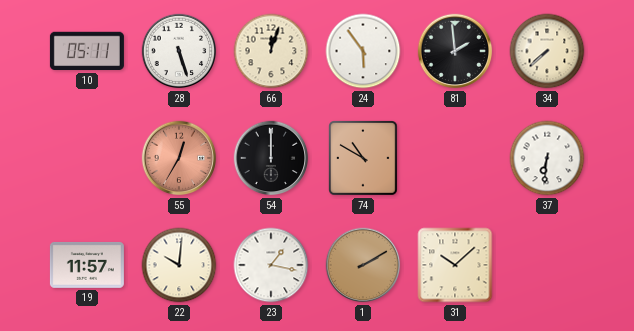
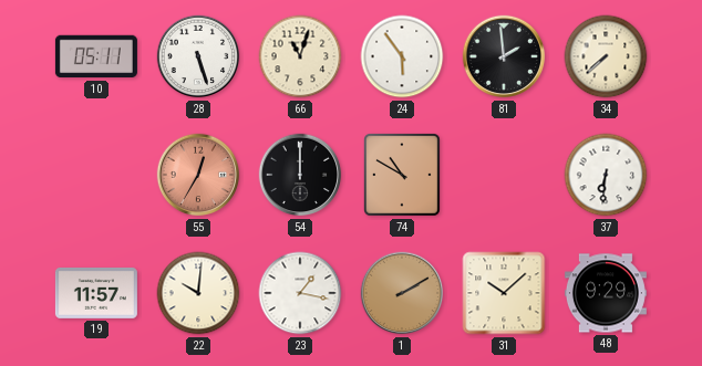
66: 12:03 -> 11:03 (300, 56)
48: none -> 9:29 (606, 293)
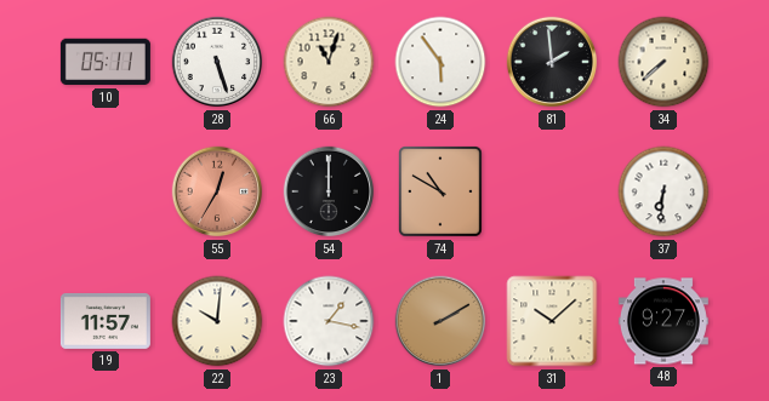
48: 9:29 -> 9:27 (663, 321)
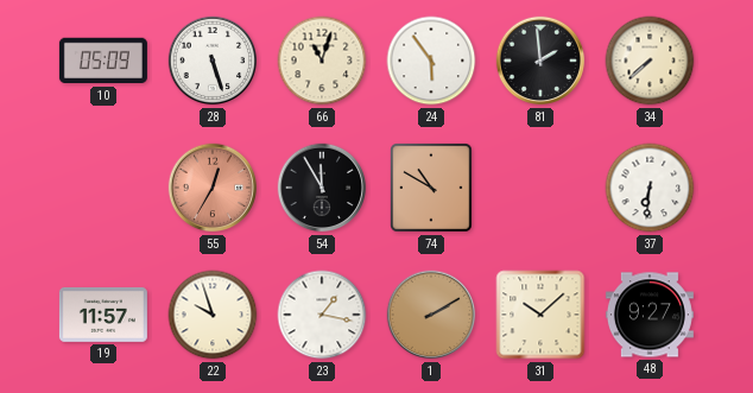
10: 05:11 -> 05:09 (103, 61)
54: 12:00 -> 11:55 (322, 188)
22: 10:01 -> 9:57 (213, 315)
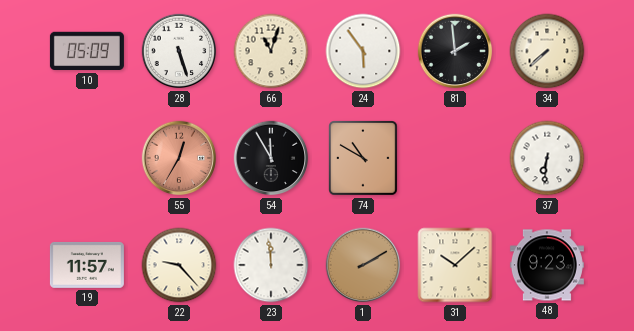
22: 9:57 -> 9:23 (179, 265)
23: 1:17 -> 11:59 (271, 265)
48: 9:27 -> 9:23 (547, 265)
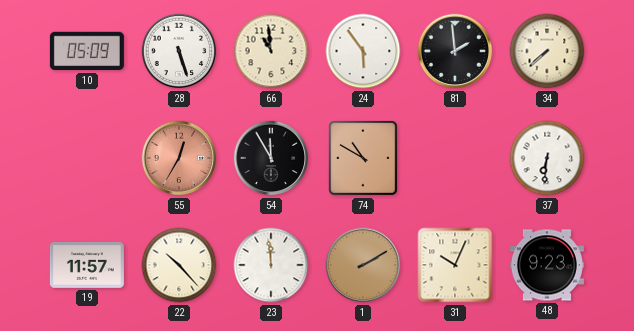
66: 11:03 -> 10:59 (271, 51)
22: 9:23 -> 10:23 (179, 265)
31: 10:08 -> 10:04 (455, 265)
